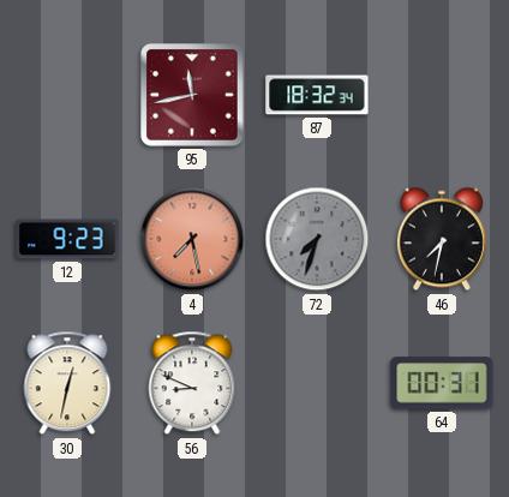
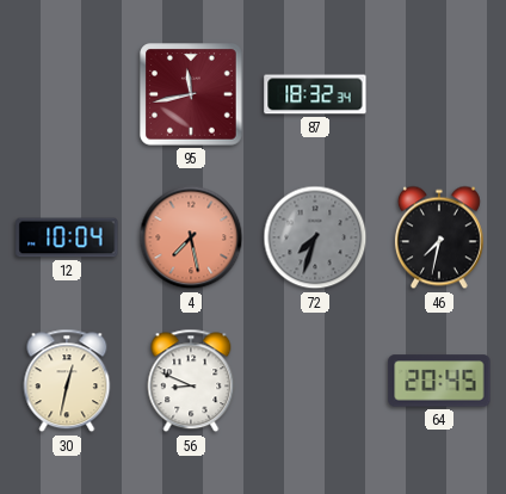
12: 9:23 -> 10:04 (67, 237)
64: 00:31 -> 20:45 (439, 381)
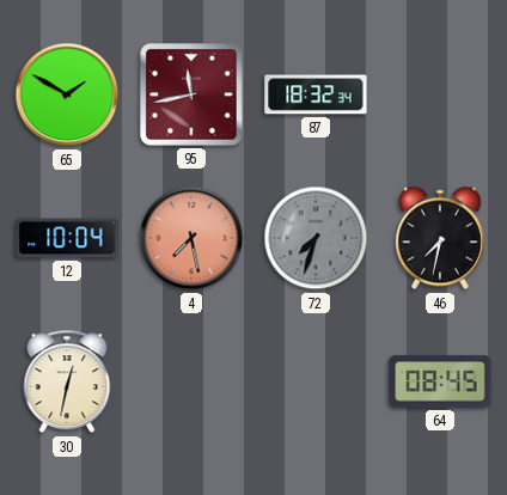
65: none -> 1:50 (67, 94)
56: 8:49 -> none (191, 381)
64: 20:45 -> 08:45 (440, 381)
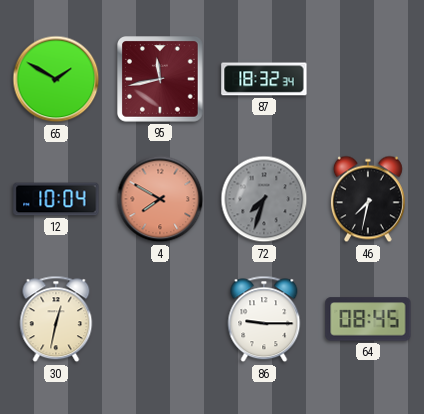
4: 7:28 -> 7:50 (160, 199)
86: none -> 9:15 (264, 319)
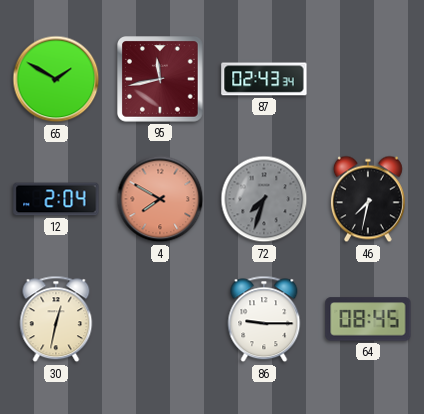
87: 18:32 -> 02:43 (264, 79)
12: 10:04 -> 2:04 (56, 199)
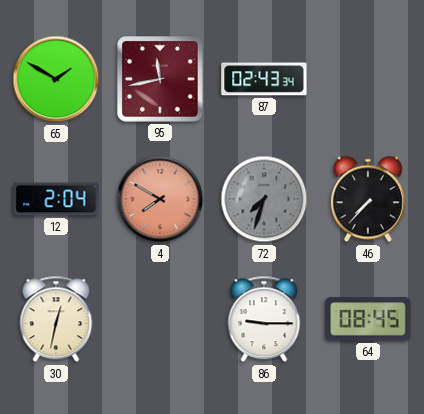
46: 7:32 -> 7:37 (368, 199)
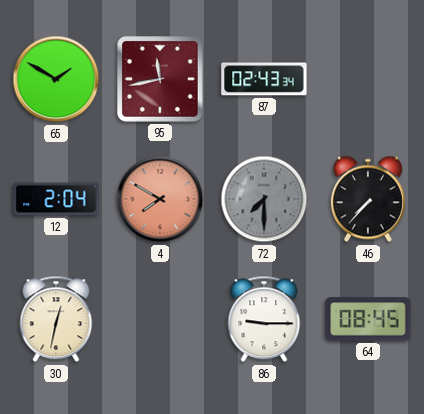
72: 7:33 -> 7:30 (264, 199)
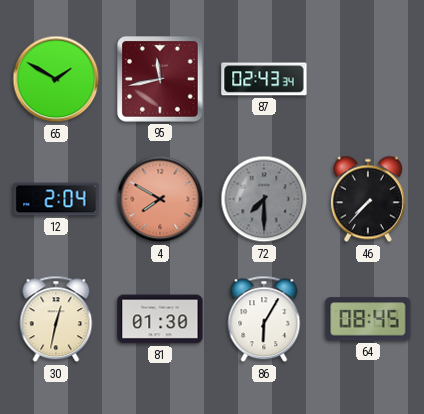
81: none -> 01:30 (160, 319)
86: 9:15 -> 6:05 (264, 319)
